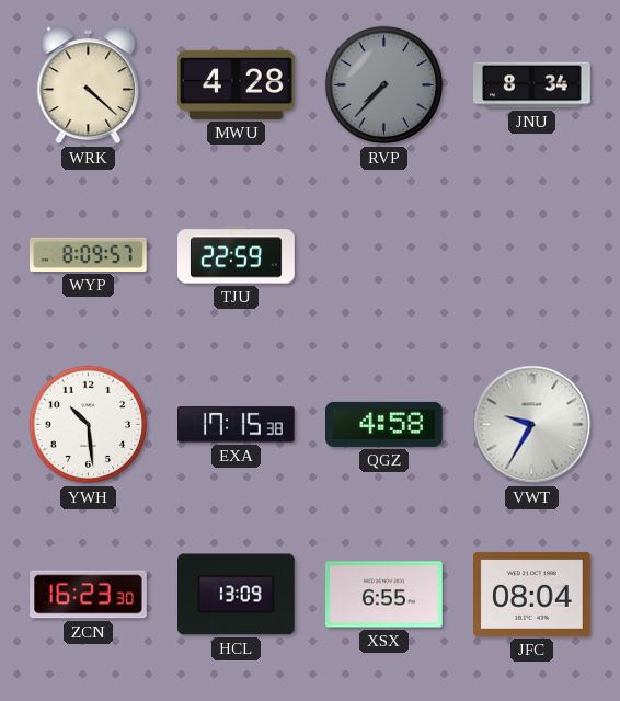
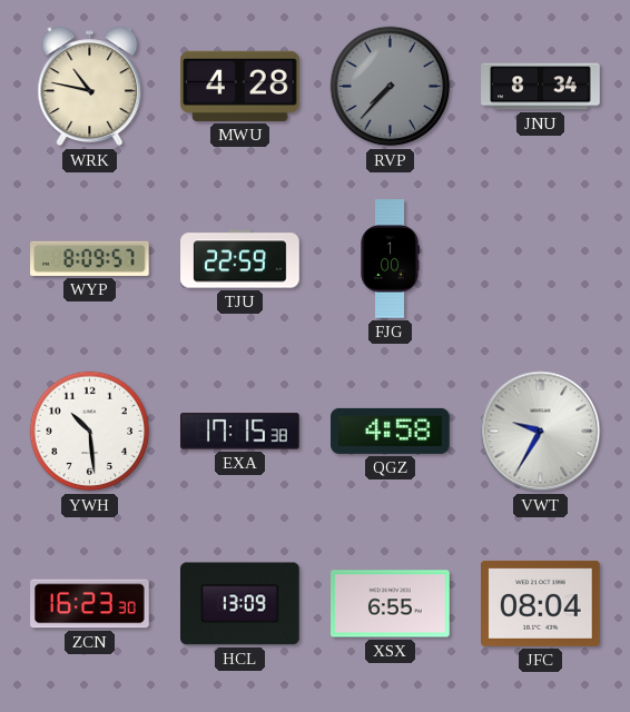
WRK: 4:22 -> 10:47 (90, 87)
FJG: none -> 1:00 (390, 259)
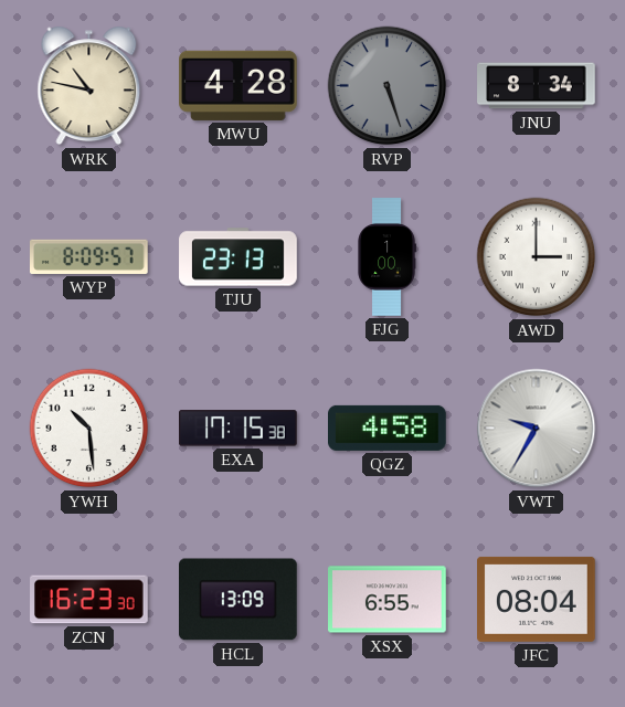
RVP: 7:37 -> 5:27 (388, 86)
TJU: 22:59 -> 23:13 (239, 257)
AWD: none -> 3:00 (537, 257)
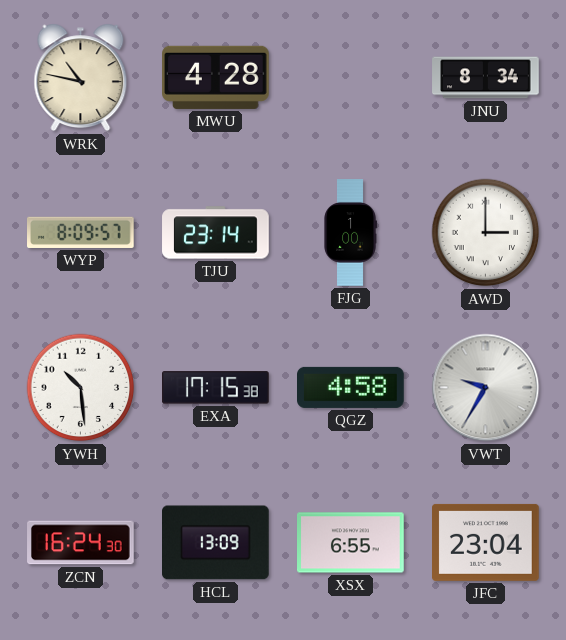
RVP: 5:27 -> none (388, 86)
TJU: 23:13 -> 23:14 (216, 233)
ZCN: 16:23 -> 16:24 (81, 543)
JFC: 08:04 -> 23:04 (486, 542)
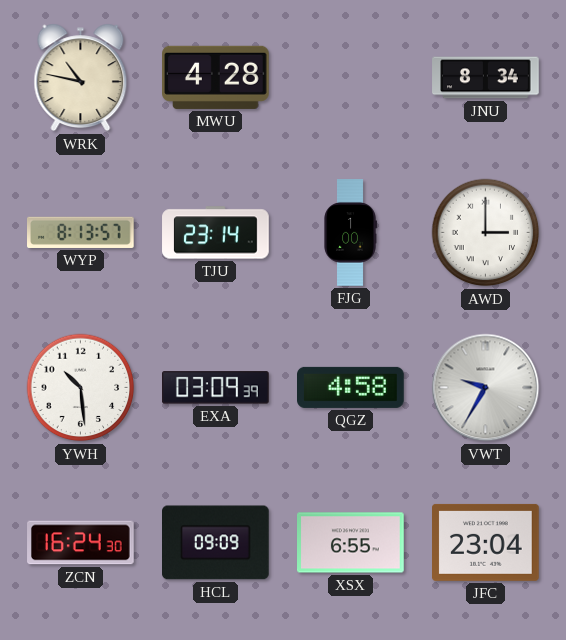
WYP: 8:09 -> 8:13 (81, 232)
EXA: 17:15 -> 03:09 (216, 388)
HCL: 13:09 -> 09:09 (216, 543)
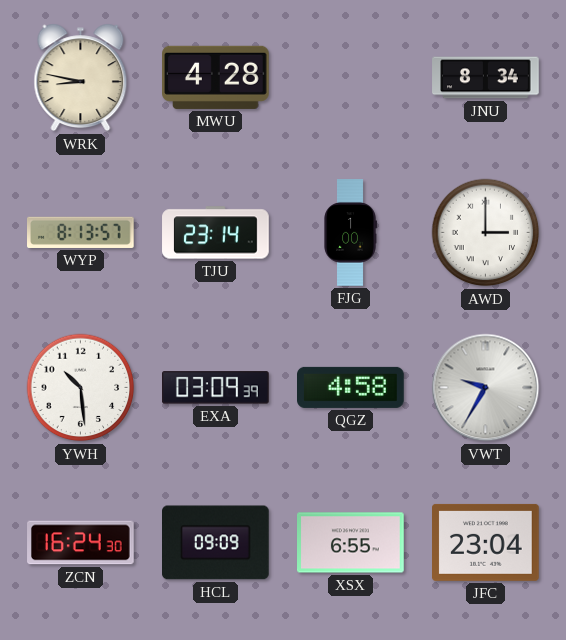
WRK: 10:47 -> 8:47 (81, 78)
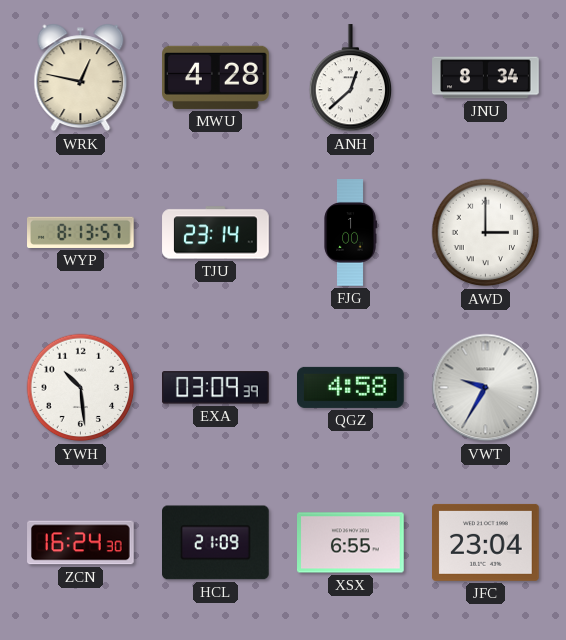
WRK: 8:47 -> 12:47 (81, 78)
ANH: none -> 12:38 (351, 78)
HCL: 09:09 -> 21:09 (216, 543)
